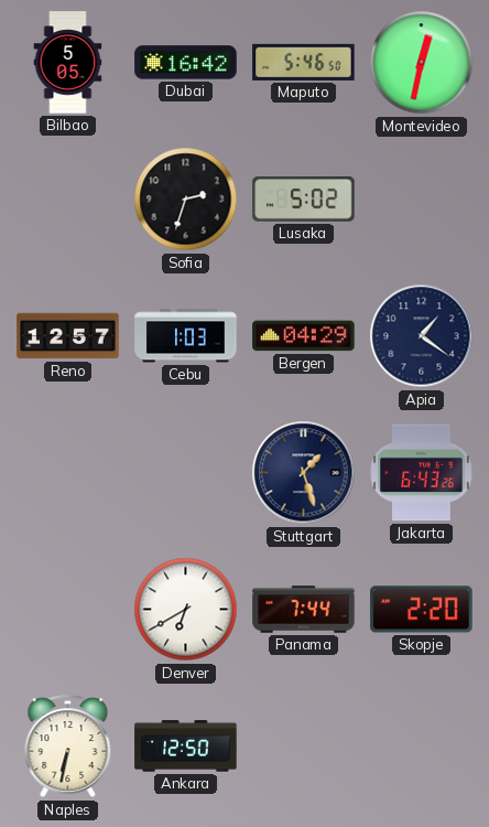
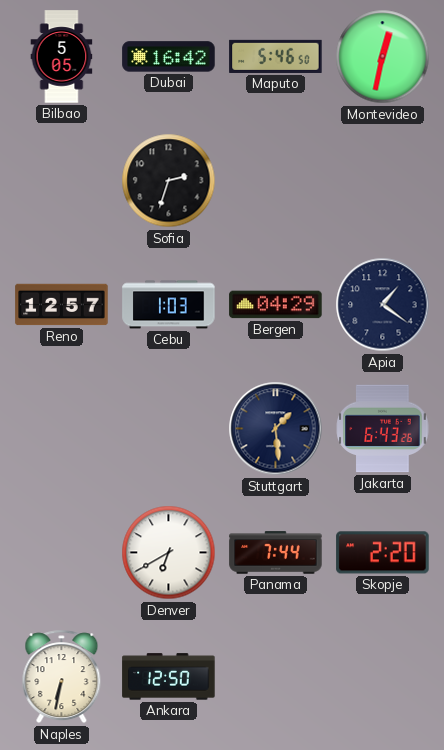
Lusaka: 5:02 -> none (304, 200)
Stuttgart: 1:27 -> 1:29 (276, 429)
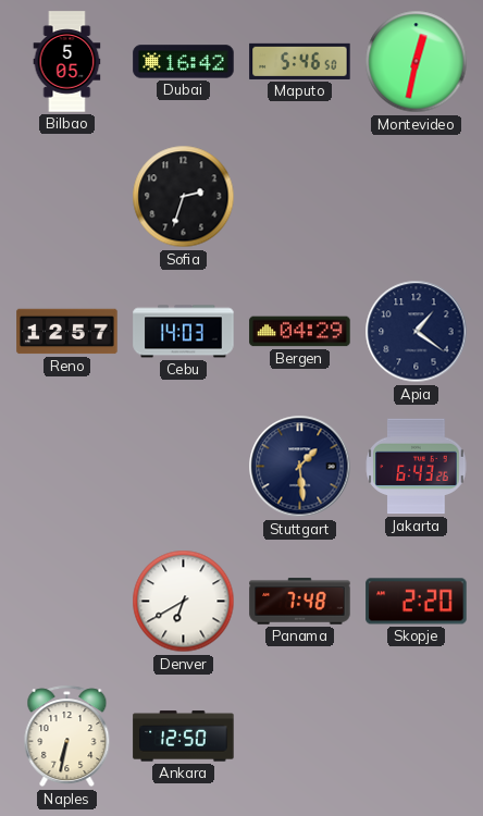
Cebu: 1:03 -> 14:03 (184, 332)
Panama: 7:44 -> 7:48 (300, 602)
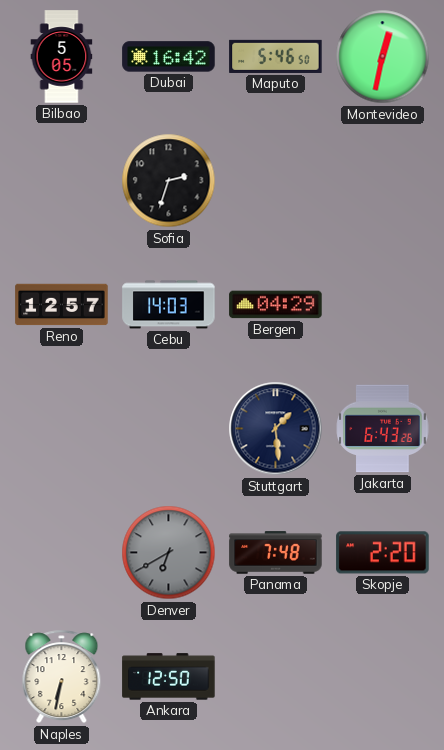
Apia: 1:21 -> none (417, 332)
Denver dial: white -> grey (169, 553)
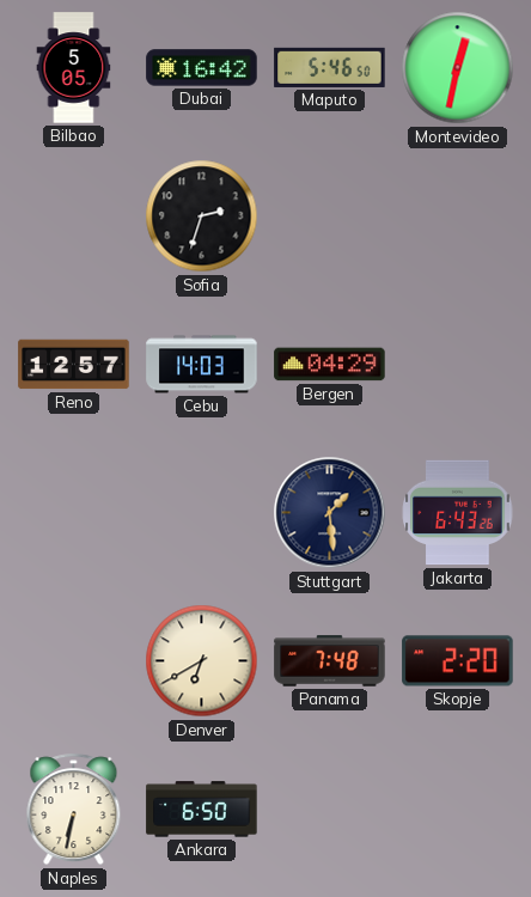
Denver dial: grey -> cream (202, 661)
Ankara: 12:50 -> 6:50 (202, 810)
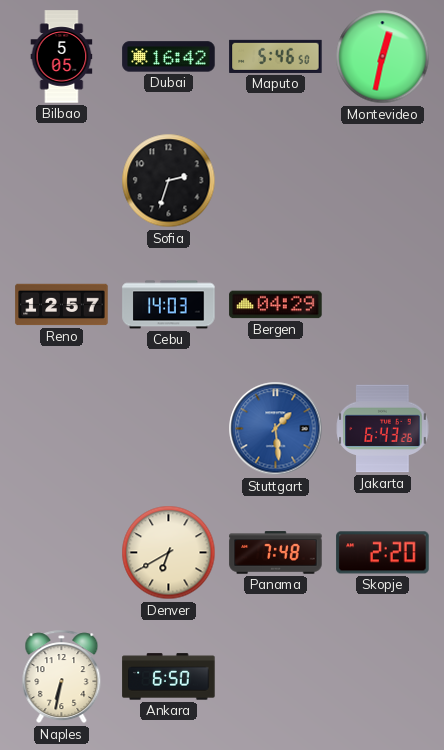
Stuttgart dial: navy -> blue (276, 429)
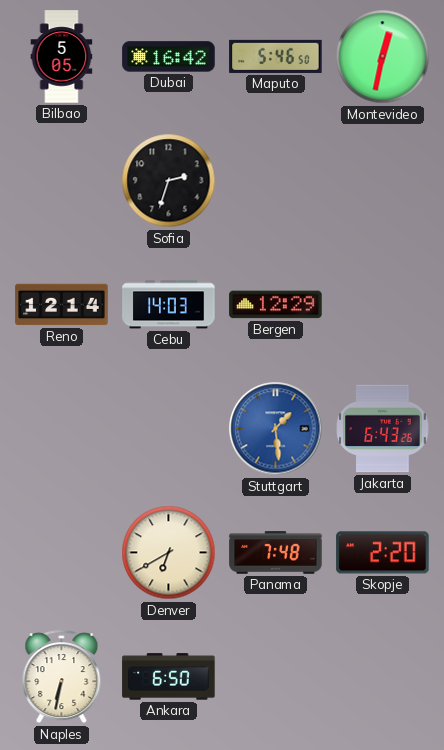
Reno: 12:57 -> 12:14 (62, 305)
Bergen: 04:29 -> 12:29 (276, 305)
